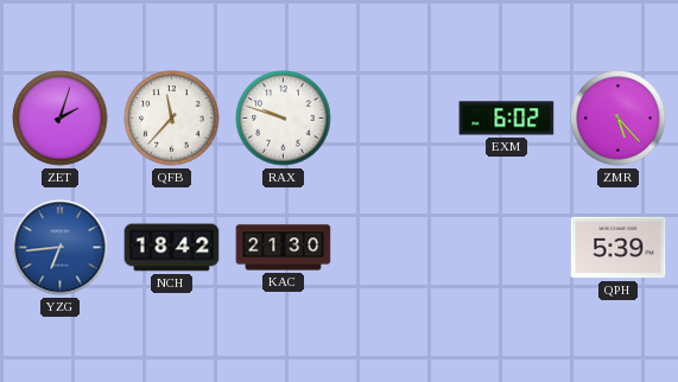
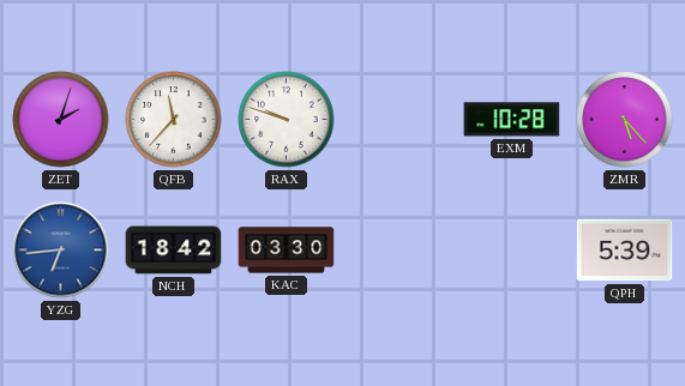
EXM: 6:02 -> 10:28 (512, 120)
KAC: 21:30 -> 03:30 (287, 251)
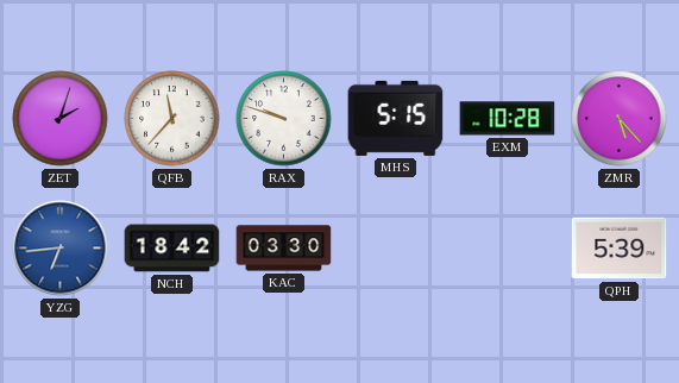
MHS: none -> 5:15 (396, 118)
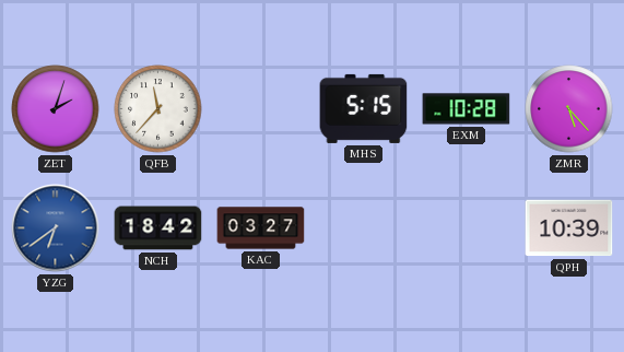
RAX: 9:48 -> none (284, 119)
YZG: 6:44 -> 6:39 (56, 228)
KAC: 03:30 -> 03:27 (261, 228)
QPH: 5:39 -> 10:39 (569, 228)
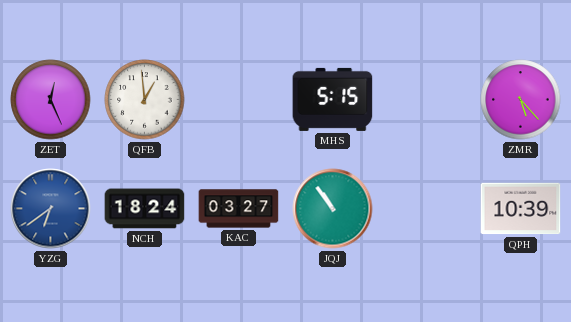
ZET: 2:03 -> 12:26 (51, 100)
QFB: 11:37 -> 12:59 (145, 100)
EXM: 10:28 -> none (467, 109)
NCH: 18:42 -> 18:24 (145, 209)
JQJ: none -> 10:54 (333, 209)
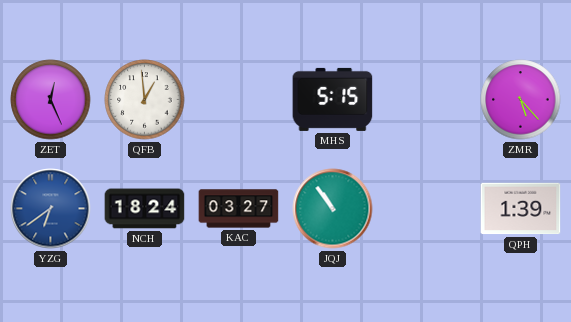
QPH: 10:39 -> 1:39 (521, 209)
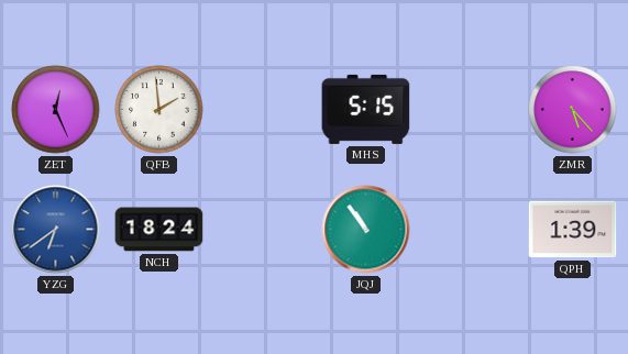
QFB: 12:59 -> 1:59 (159, 110)
KAC: 03:27 -> none (239, 209)
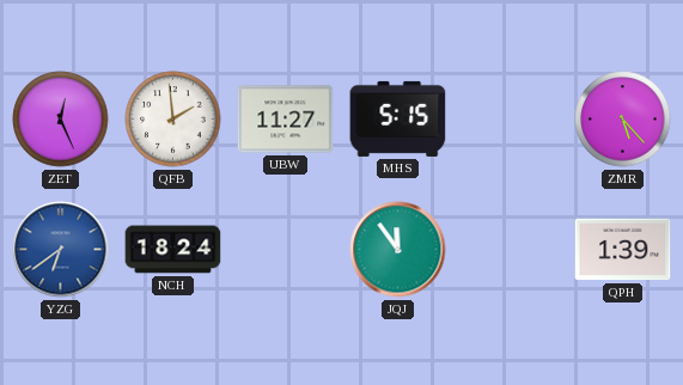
UBW: none -> 11:27 (286, 120)
JQJ: 10:54 -> 11:54 (398, 250)
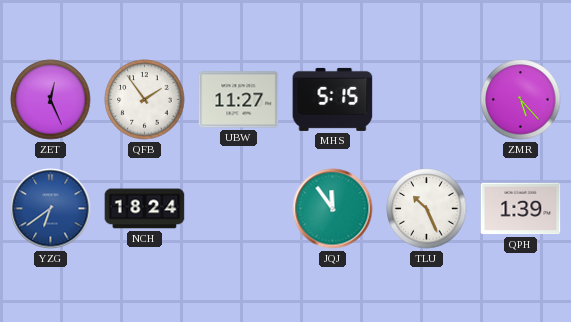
QFB: 1:59 -> 1:54 (145, 100)
TLU: none -> 10:26 (427, 209)
